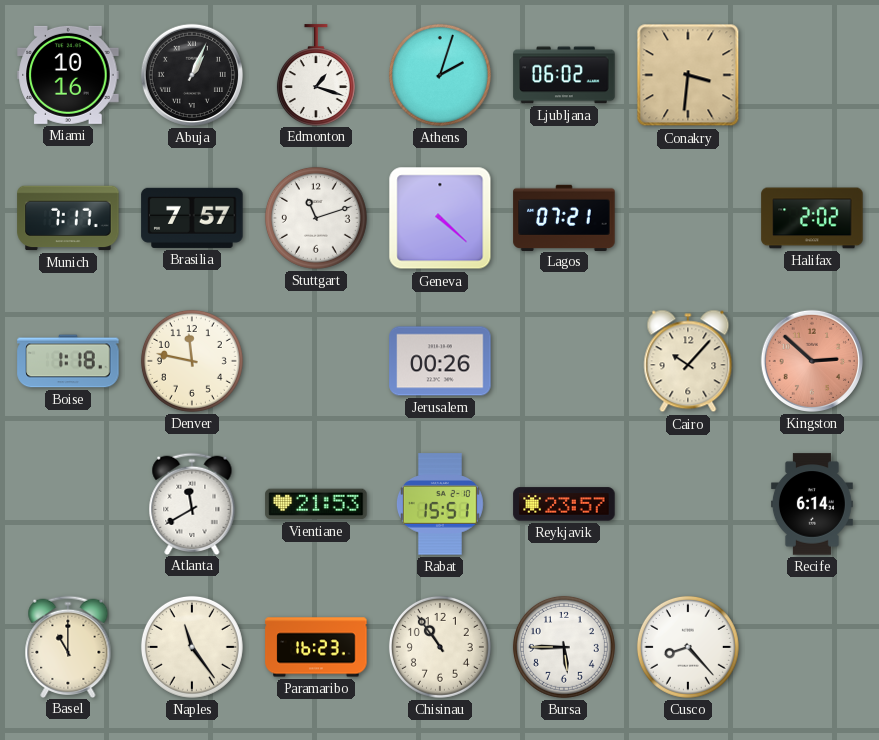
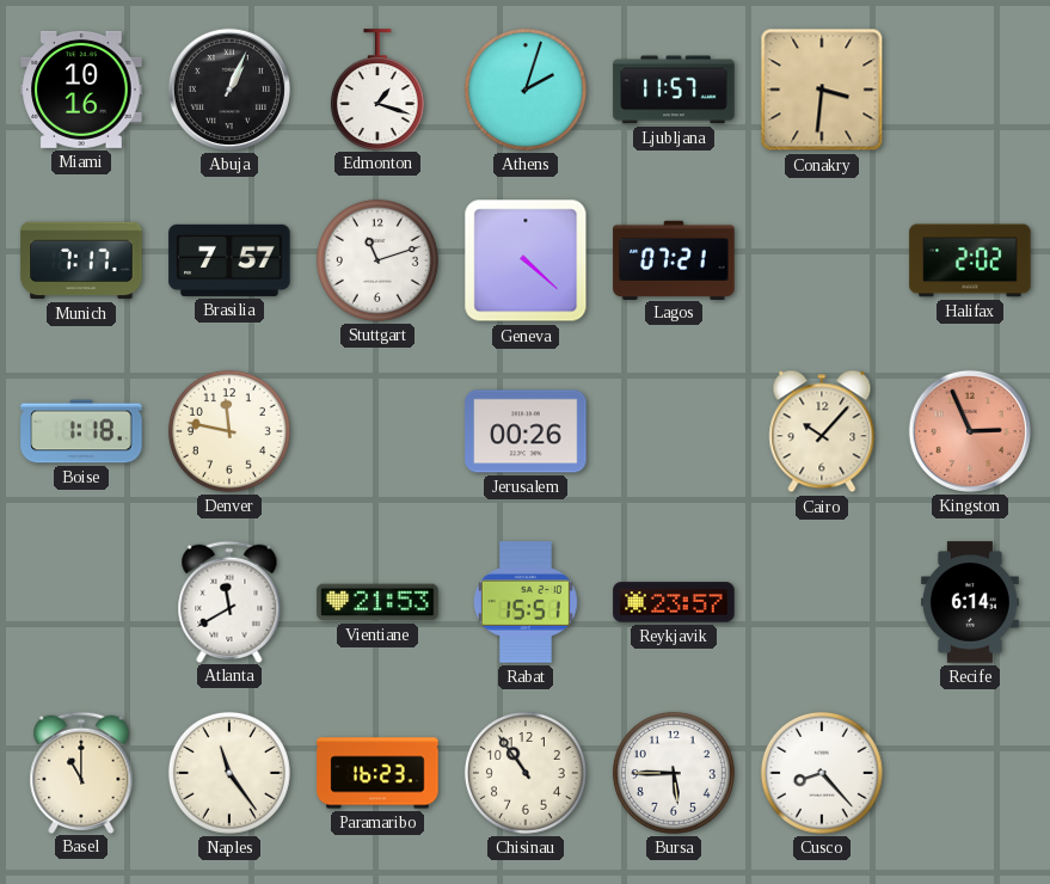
Ljubljana: 06:02 -> 11:57 (674, 90)
Kingston: 2:52 -> 2:56 (970, 431)
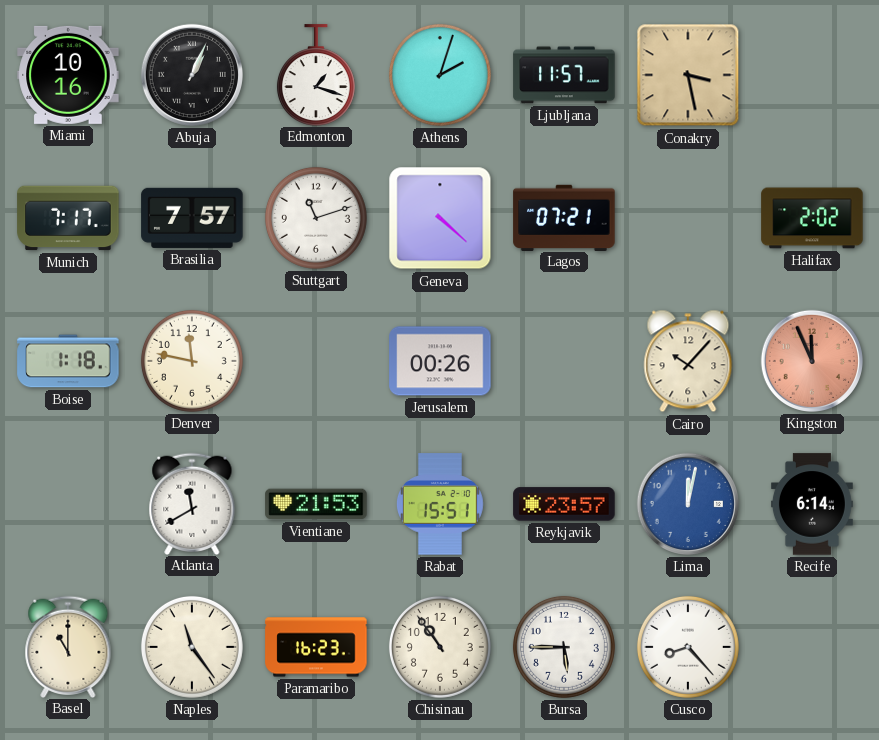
Conakry: 3:31 -> 3:28 (688, 75)
Kingston: 2:56 -> 11:56 (812, 361)
Lima: none -> 12:02 (688, 504)
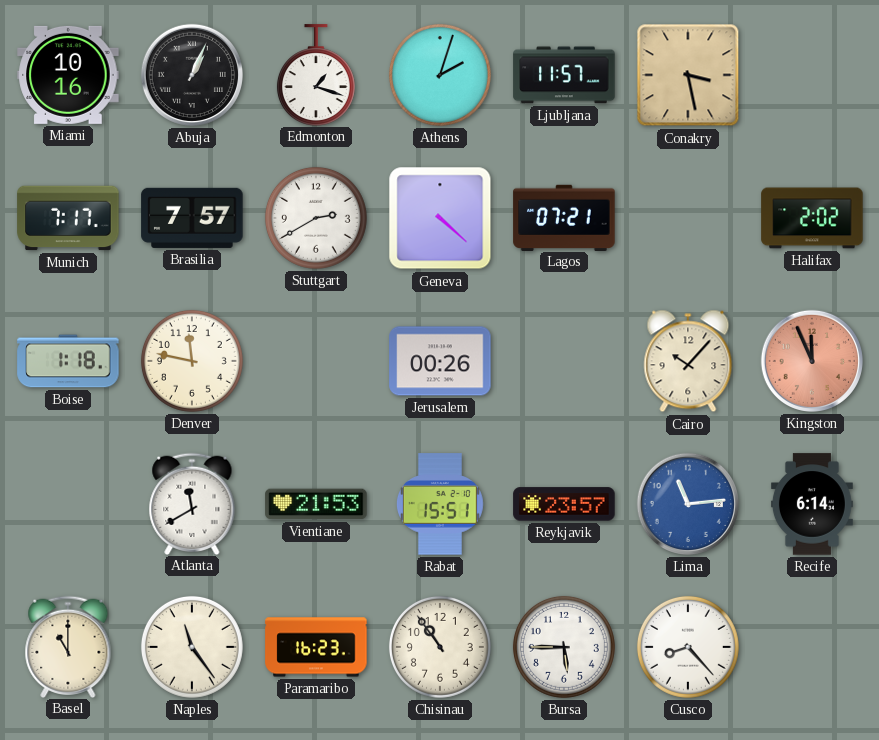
Stuttgart: 11:12 -> 2:40 (316, 218)
Lima: 12:02 -> 11:14 (688, 504)
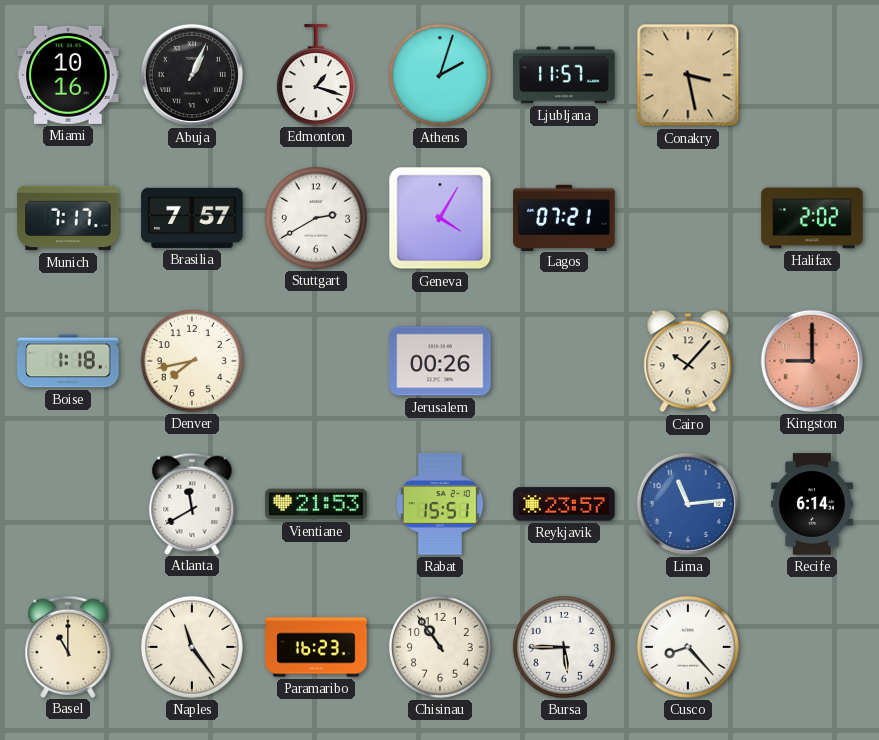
Geneva: 4:22 -> 4:05 (440, 218)
Denver: 11:47 -> 7:43 (192, 361)
Kingston: 11:56 -> 9:00 (812, 361)
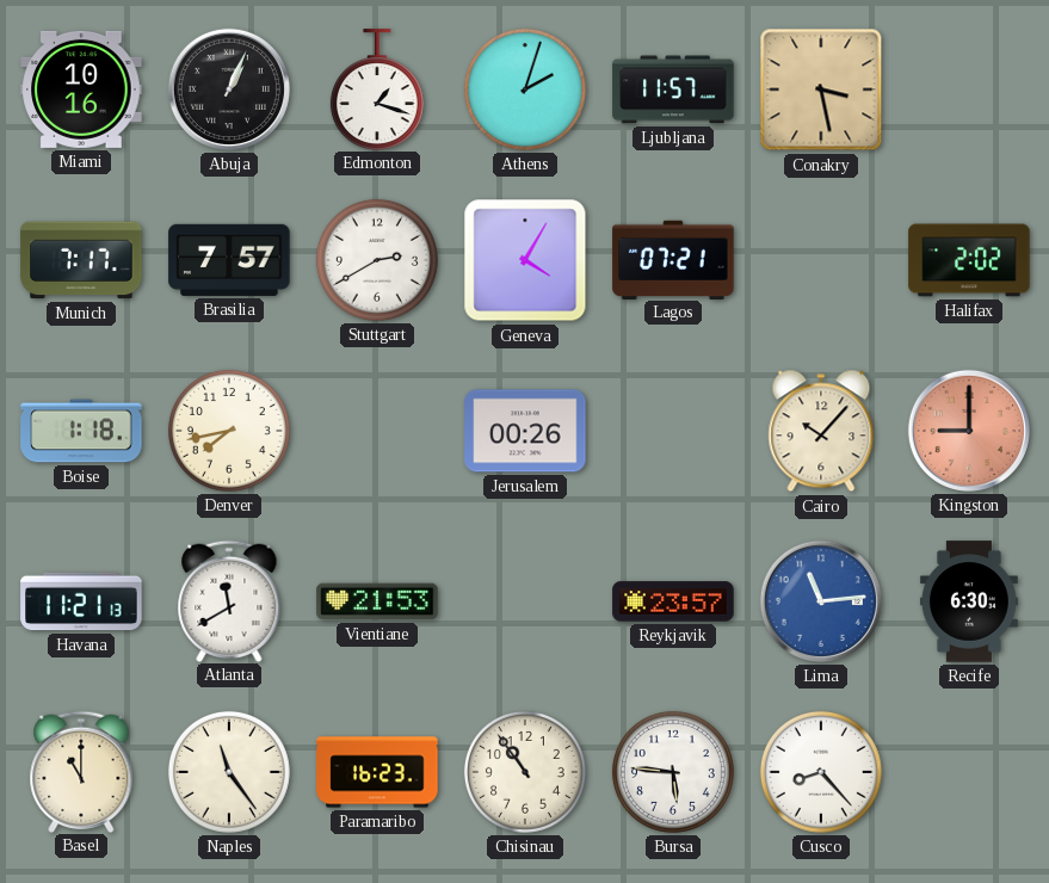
Havana: none -> 11:21 (81, 601)
Rabat: 15:51 -> none (440, 504)
Recife: 6:14 -> 6:30 (969, 601)
Bursa: 5:45 -> 5:46 (673, 772)
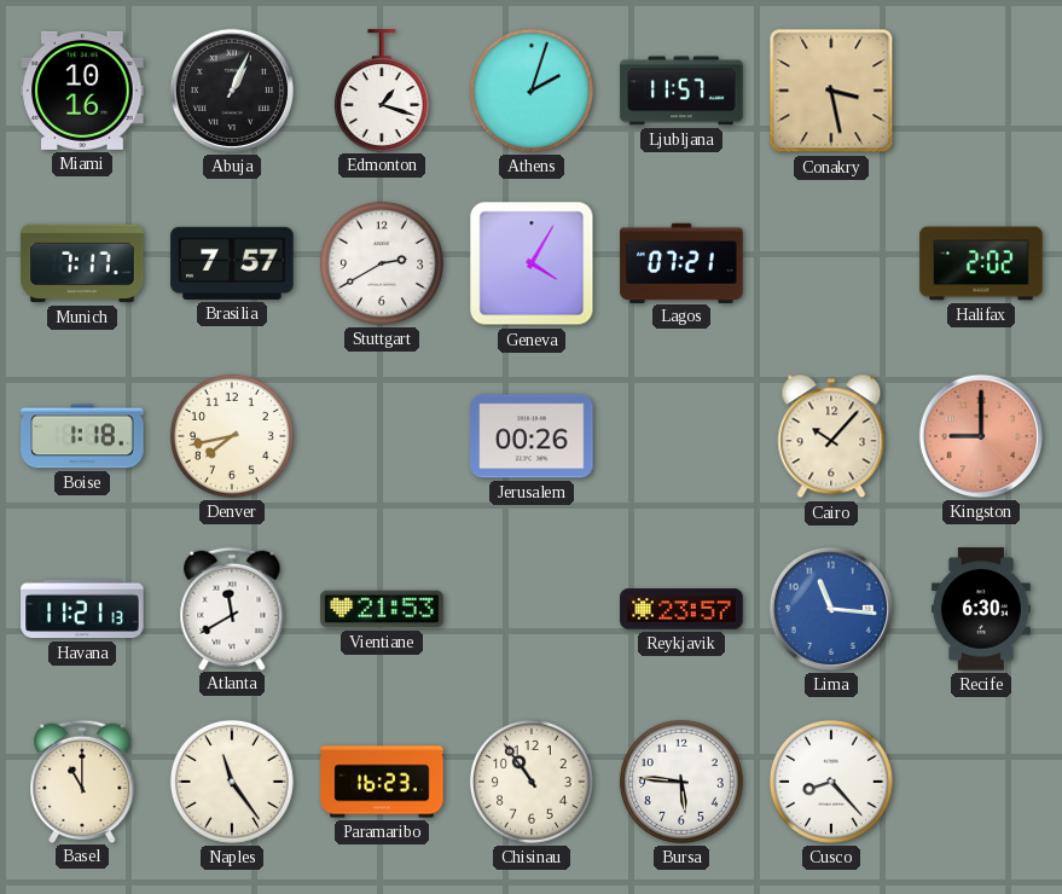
Lima: 11:14 -> 11:16 (831, 609)
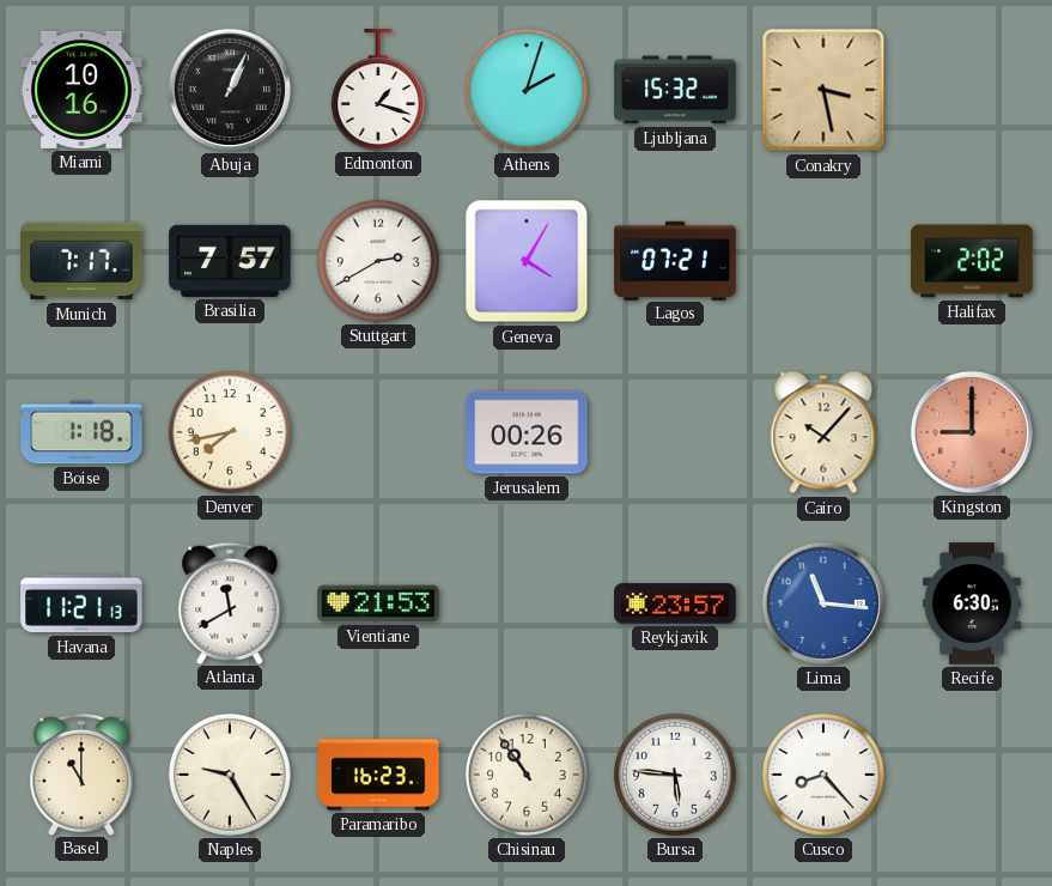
Ljubljana: 11:57 -> 15:32 (675, 90)
Naples: 11:24 -> 9:25 (230, 775)
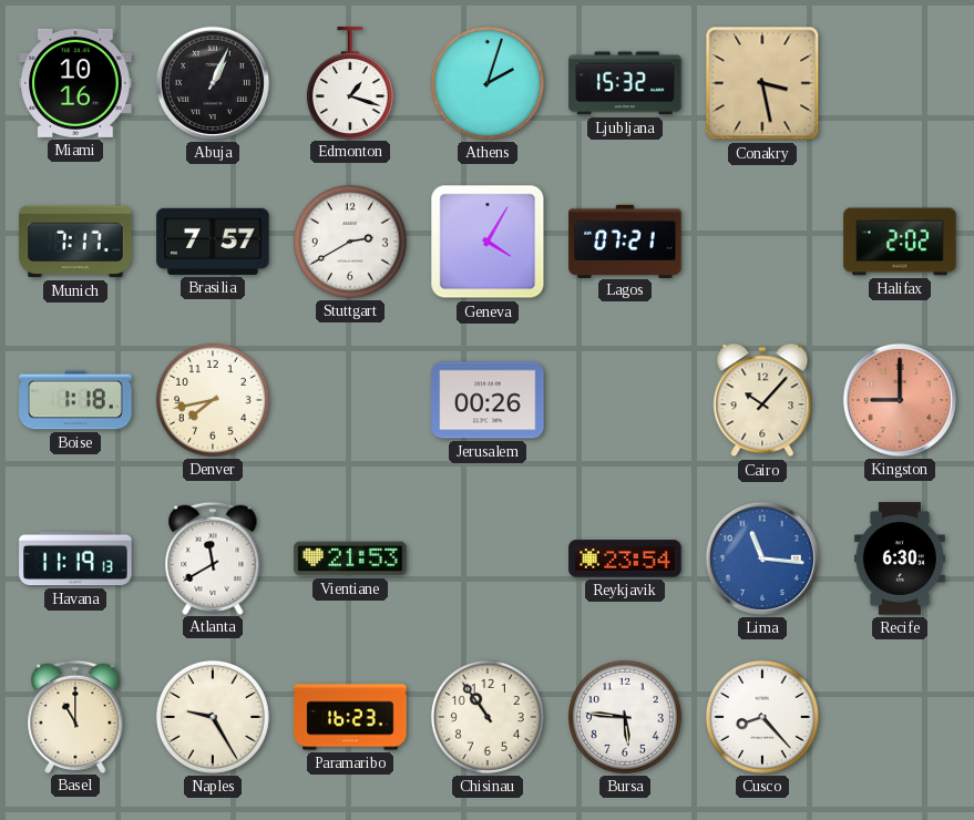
Havana: 11:21 -> 11:19 (75, 558)
Reykjavik: 23:57 -> 23:54 (625, 558)
